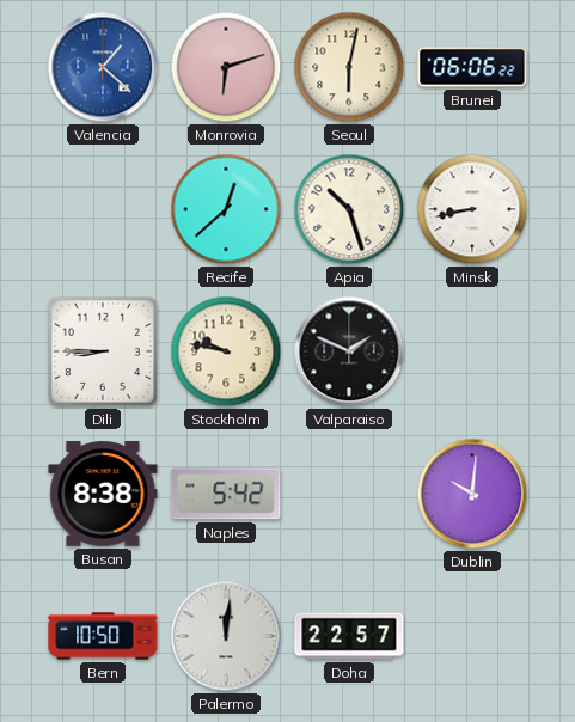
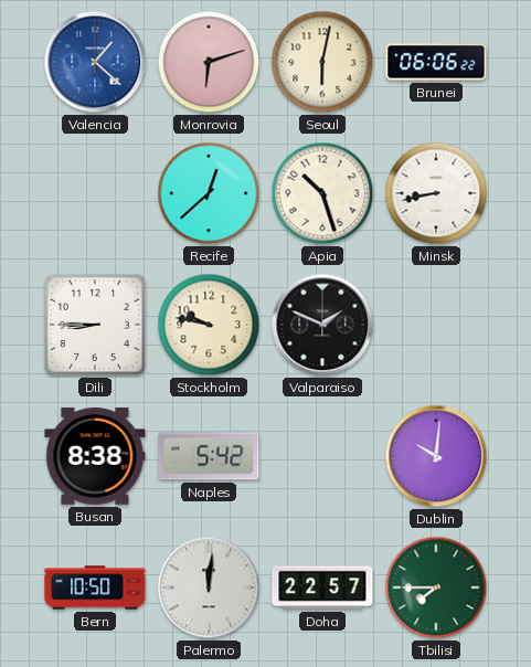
Tbilisi: none -> 7:45 (436, 587)
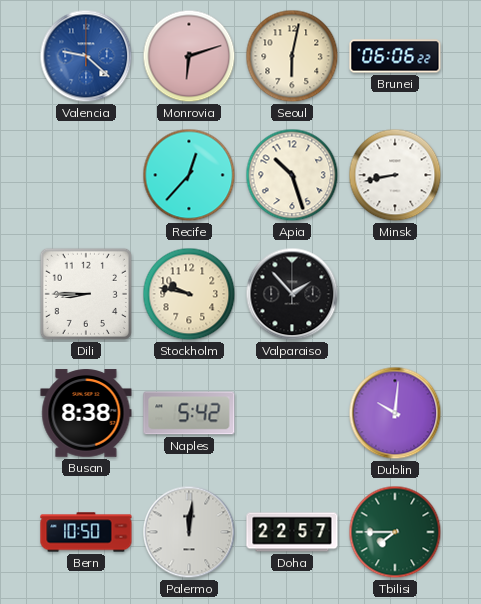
Valencia: 1:22 -> 9:22 (86, 56)
Recife: 12:38 -> 12:37 (189, 175)
Valparaiso: 1:49 -> 1:53 (292, 294)
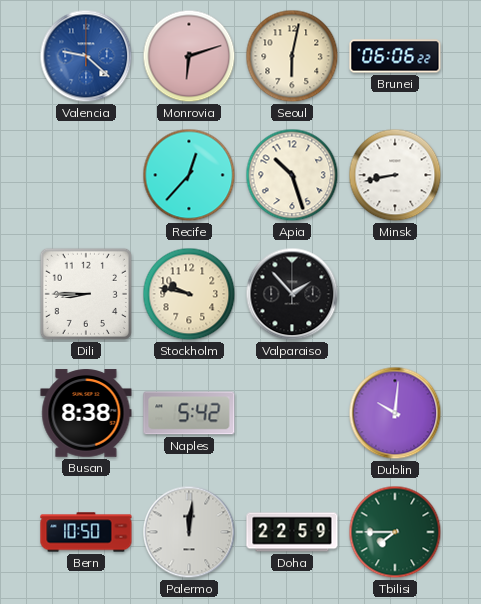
Doha: 22:57 -> 22:59 (292, 532)
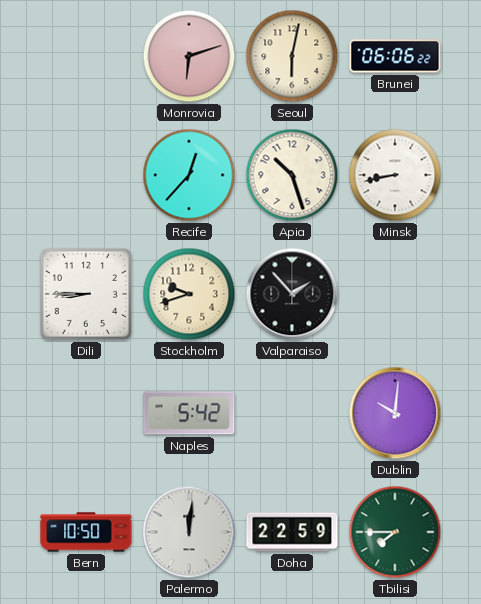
Valencia: 9:22 -> none (86, 56)
Stockholm: 9:47 -> 9:42 (189, 294)
Busan: 8:38 -> none (86, 413)
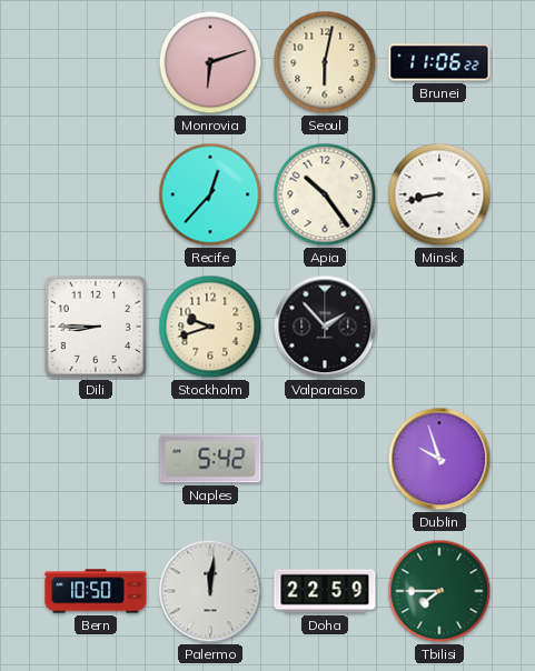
Brunei: 06:06 -> 11:06 (439, 62)
Apia: 10:27 -> 10:24 (325, 194)
Dublin: 10:01 -> 9:57 (439, 459)
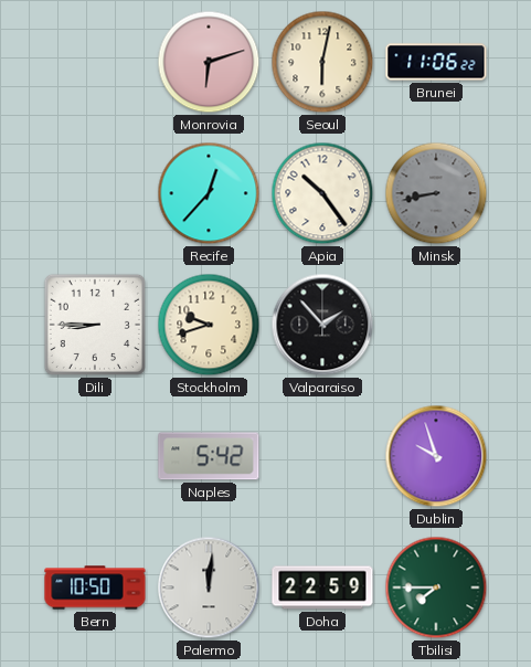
Minsk dial: white -> grey (436, 193)
